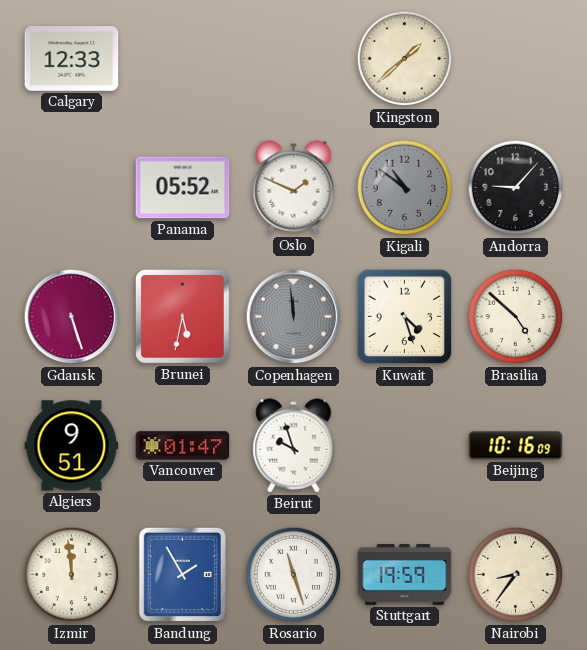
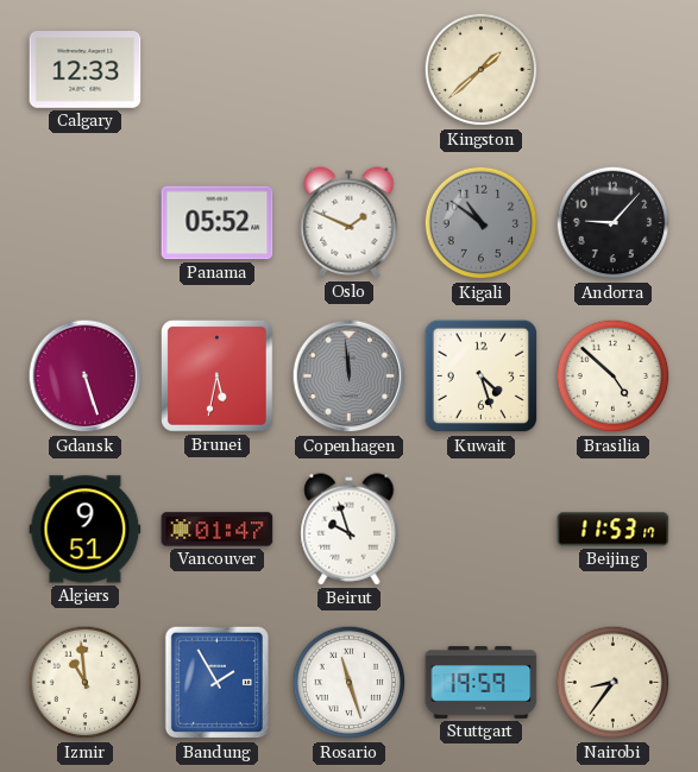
Beijing: 10:16 -> 11:53 (614, 530)
Izmir: 11:59 -> 10:59 (86, 683)
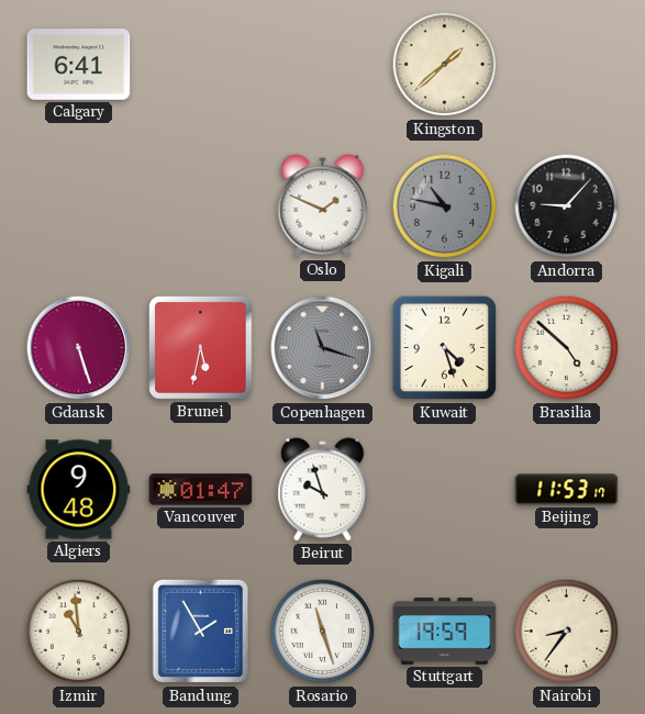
Calgary: 12:33 -> 6:41 (79, 65)
Panama: 05:52 -> none (218, 223)
Kigali: 10:51 -> 10:47 (445, 207)
Copenhagen: 11:59 -> 11:18 (323, 348)
Algiers: 9:51 -> 9:48 (79, 490)
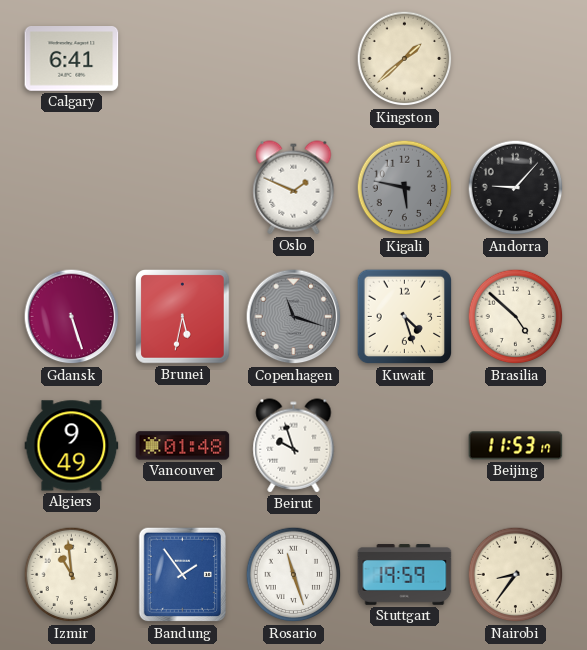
Kigali: 10:47 -> 5:47 (405, 188)
Algiers: 9:48 -> 9:49 (72, 446)
Vancouver: 01:47 -> 01:48 (183, 446)
Bandung: 1:55 -> 1:54 (183, 575)
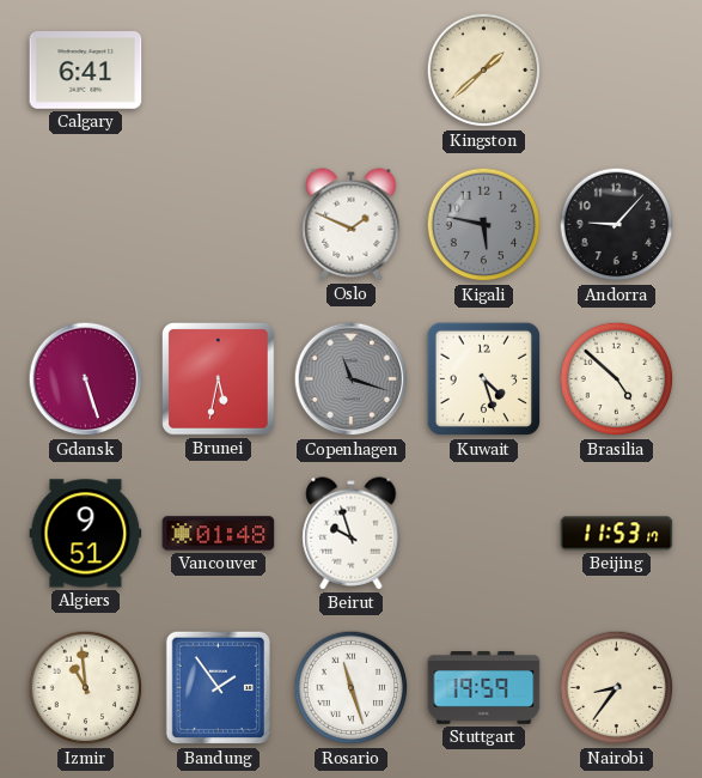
Algiers: 9:49 -> 9:51 (86, 534)
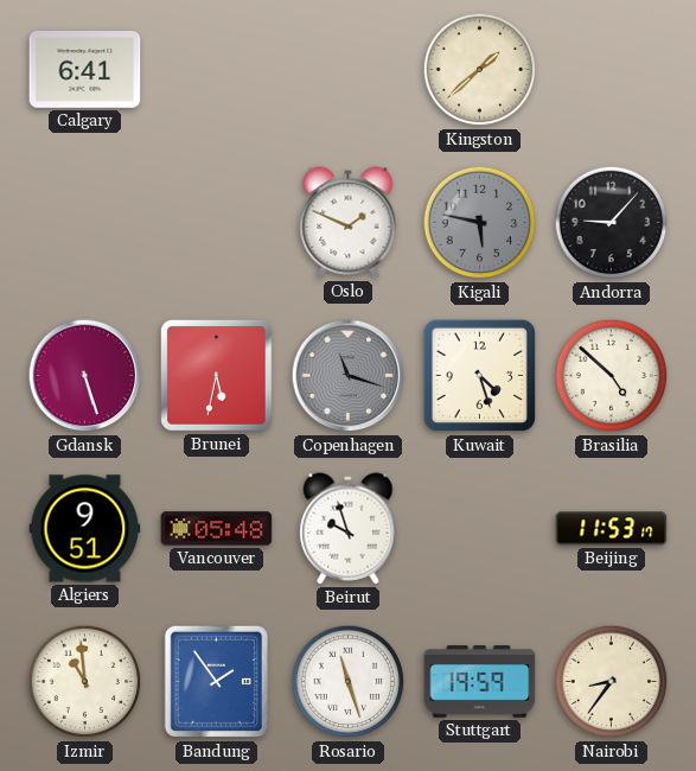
Vancouver: 01:48 -> 05:48 (217, 529)
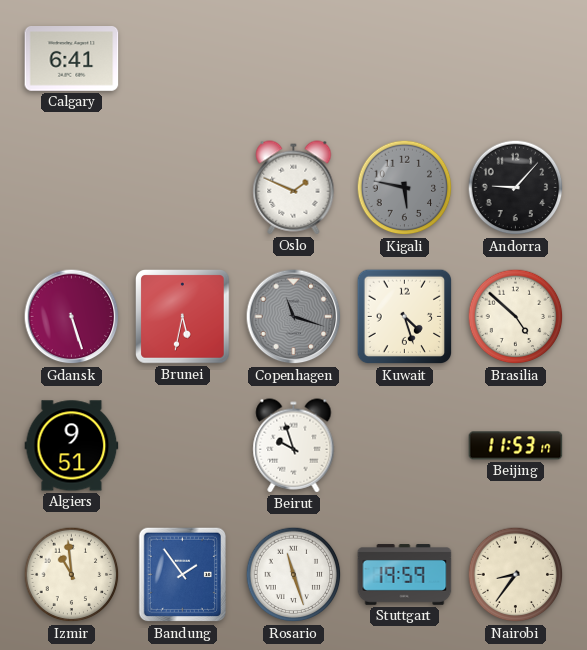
Kingston: 1:38 -> none (480, 70)
Vancouver: 05:48 -> none (217, 529)
